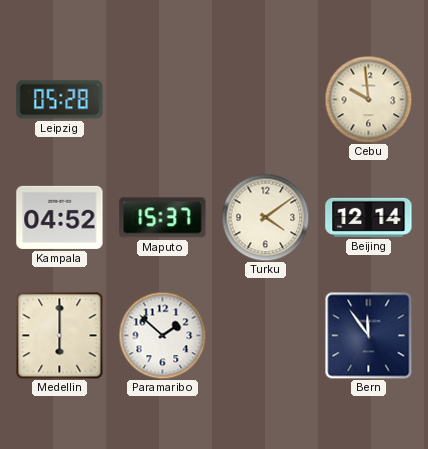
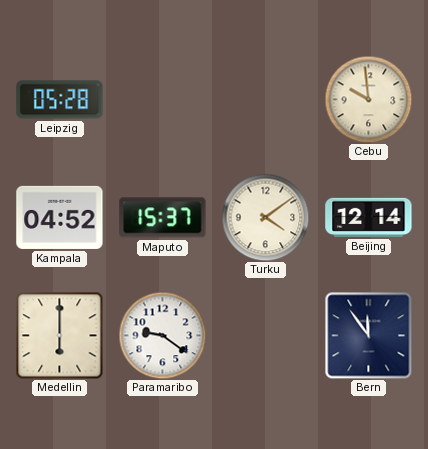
Paramaribo: 1:52 -> 9:21 (162, 335)
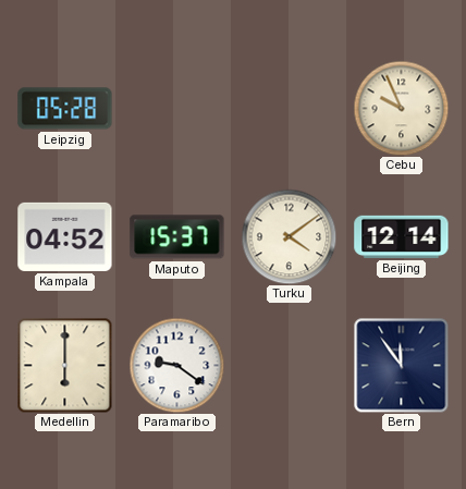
Cebu: 9:59 -> 9:56 (401, 108)
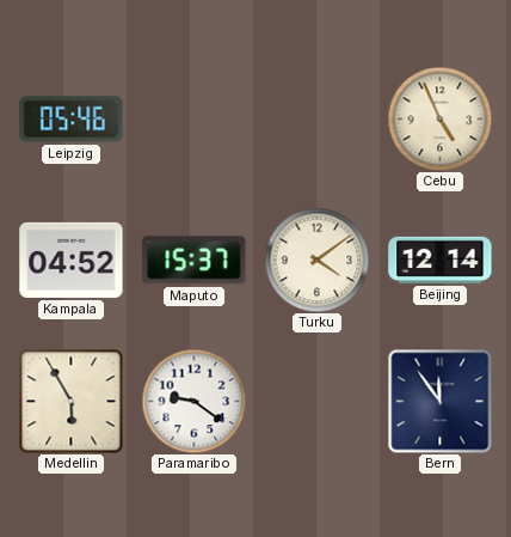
Leipzig: 05:28 -> 05:46 (72, 120)
Cebu: 9:56 -> 4:56 (439, 118)
Medellin: 6:00 -> 5:55 (70, 401)
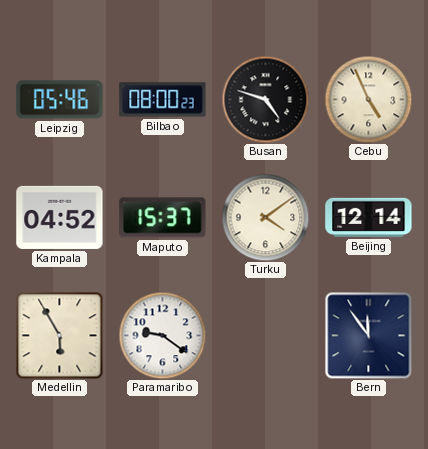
Bilbao: none -> 08:00 (163, 100)
Busan: none -> 4:48 (265, 99)
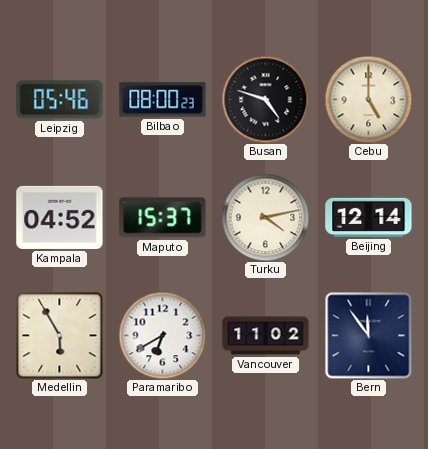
Cebu: 4:56 -> 5:00 (368, 99)
Turku: 4:09 -> 4:13 (265, 217)
Paramaribo: 9:21 -> 6:40 (162, 335)
Vancouver: none -> 11:02 (266, 336)
